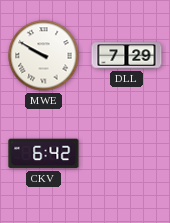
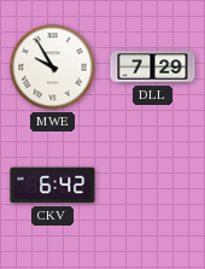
MWE: 9:50 -> 9:55 (53, 68)
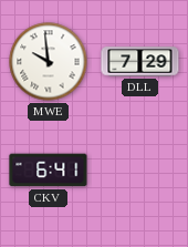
MWE: 9:55 -> 9:59 (49, 62)
CKV: 6:42 -> 6:41 (49, 171)
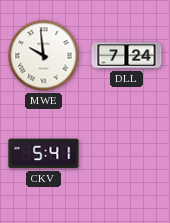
DLL: 7:29 -> 7:24 (127, 56)
CKV: 6:41 -> 5:41 (44, 154)
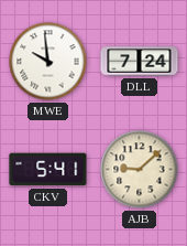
AJB: none -> 9:08 (140, 170)
